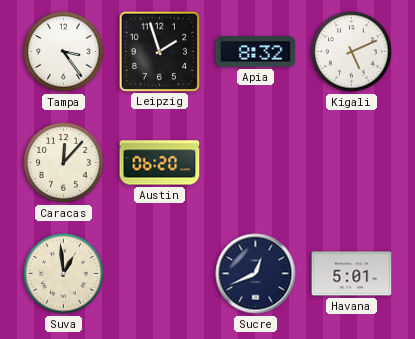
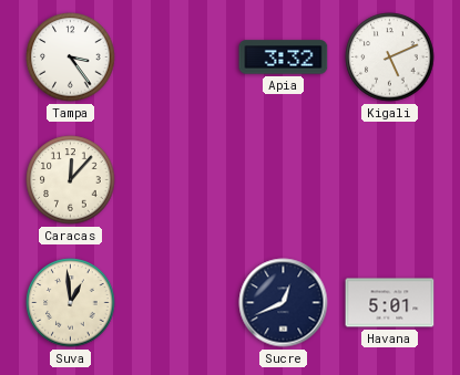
Leipzig: 1:57 -> none (159, 51)
Apia: 8:32 -> 3:32 (284, 58)
Austin: 06:20 -> none (160, 163)
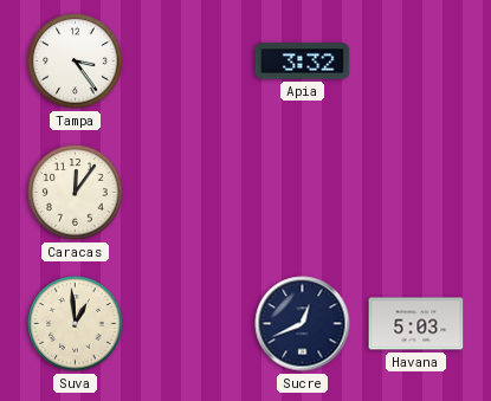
Kigali: 5:11 -> none (390, 58)
Caracas: 12:07 -> 12:06 (76, 193)
Havana: 5:01 -> 5:03 (416, 324)
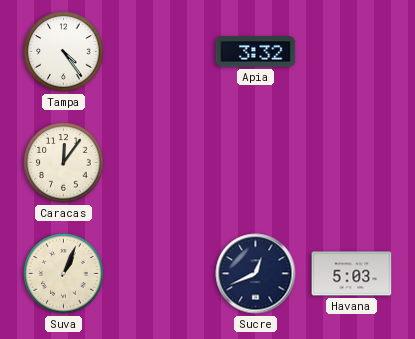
Tampa: 3:24 -> 4:24 (64, 52)
Suva: 12:59 -> 1:04 (64, 274)
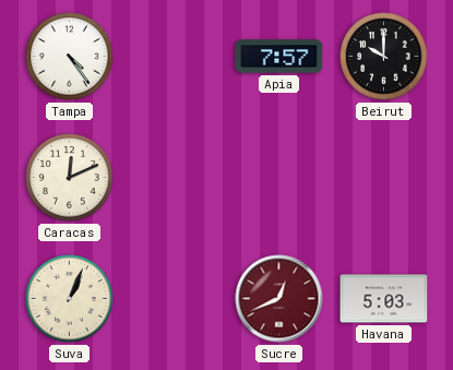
Apia: 3:32 -> 7:57 (279, 57)
Beirut: none -> 10:00 (384, 57)
Caracas: 12:06 -> 12:11 (70, 178)
Sucre dial: navy -> burgundy (279, 299)
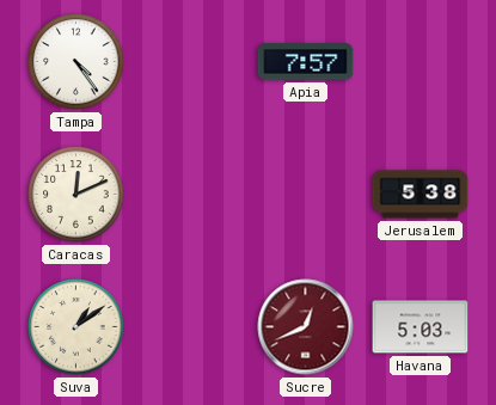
Beirut: 10:00 -> none (384, 57)
Jerusalem: none -> 5:38 (421, 195)
Suva: 1:04 -> 1:09 (76, 327)
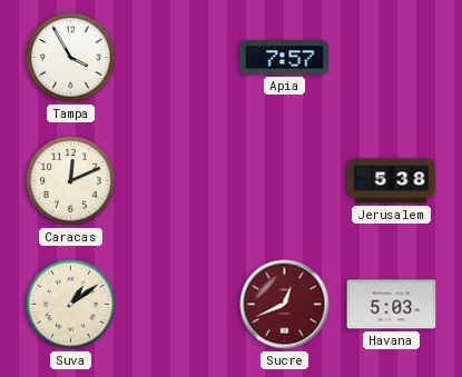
Tampa: 4:24 -> 3:55 (71, 58)
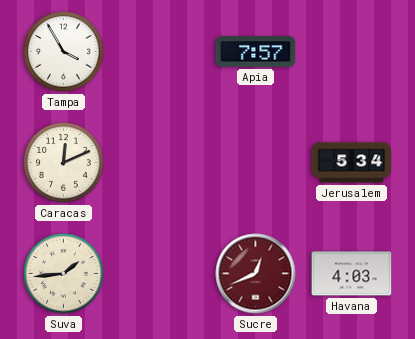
Jerusalem: 5:38 -> 5:34 (352, 163)
Suva: 1:09 -> 1:44 (64, 274)
Havana: 5:03 -> 4:03 (352, 274)
